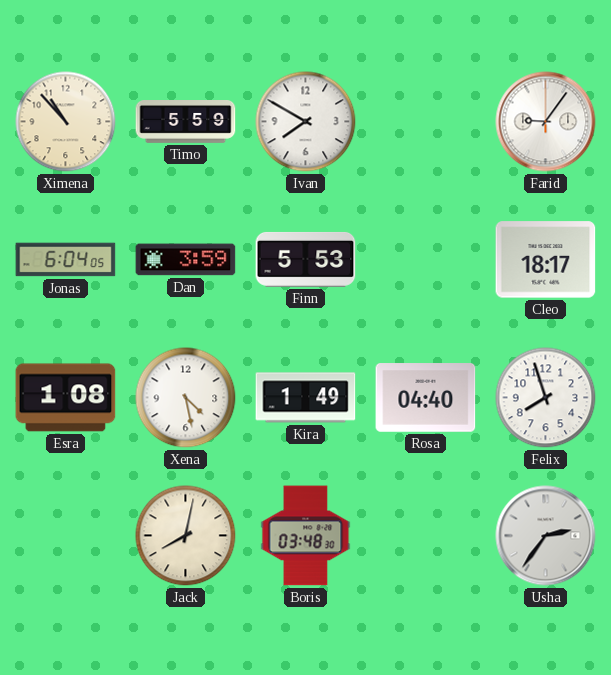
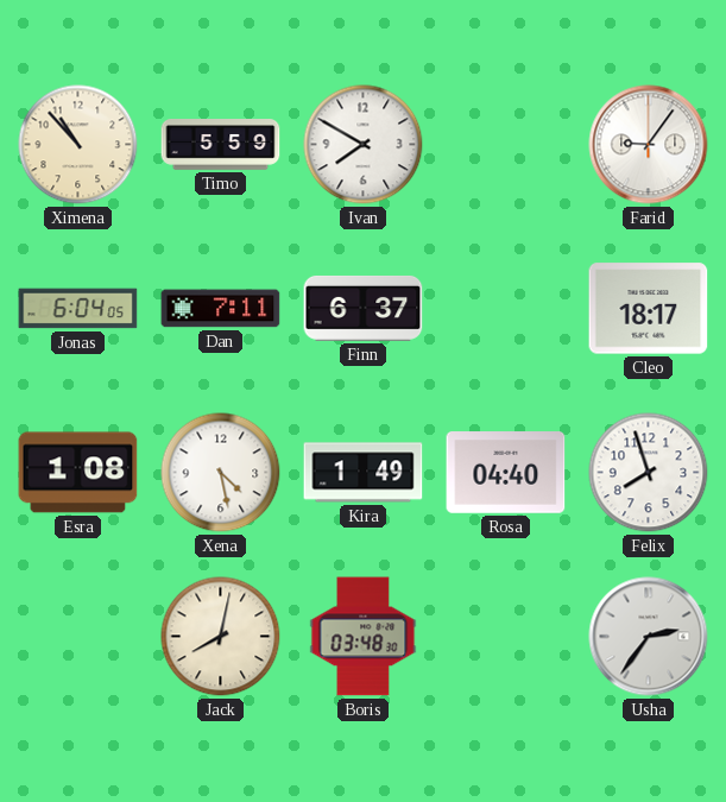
Dan: 3:59 -> 7:11 (221, 309)
Finn: 5:53 -> 6:37 (364, 308)
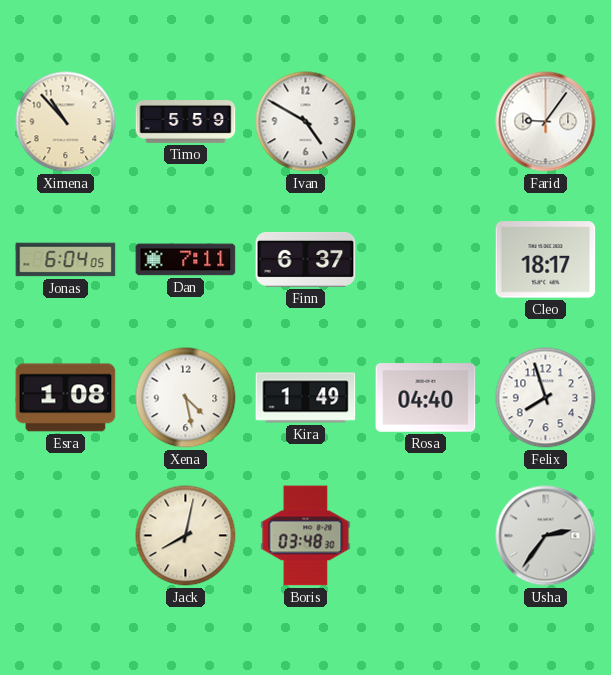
Ivan: 7:50 -> 4:50 (306, 122)
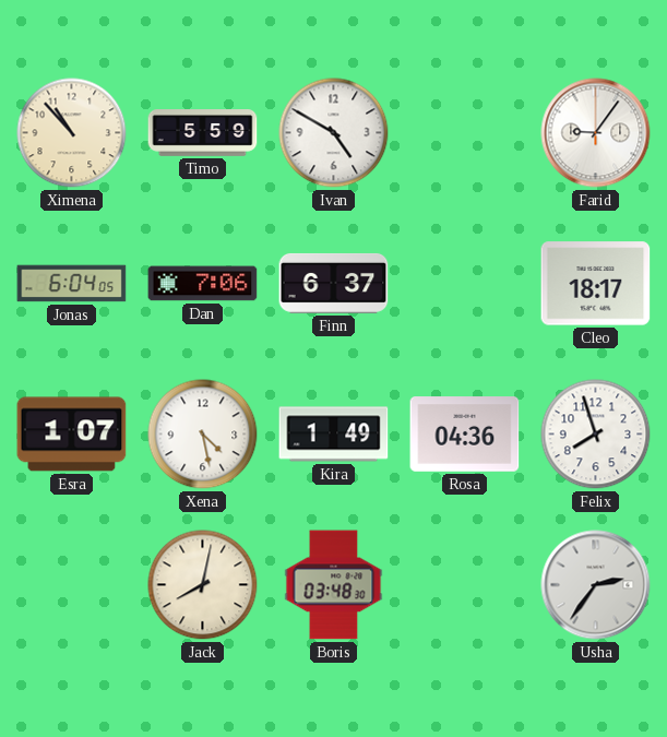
Dan: 7:11 -> 7:06 (203, 284)
Esra: 1:08 -> 1:07 (72, 435)
Rosa: 04:40 -> 04:36 (465, 435)
